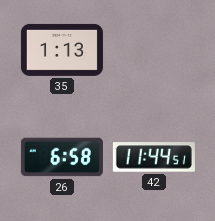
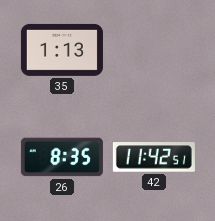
26: 6:58 -> 8:35 (62, 157)
42: 11:44 -> 11:42 (154, 157)
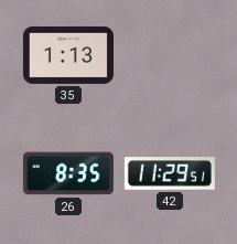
42: 11:42 -> 11:29 (170, 173)
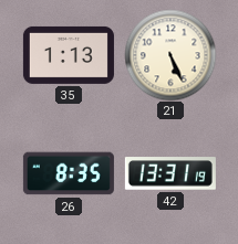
21: none -> 5:26 (170, 55)
42: 11:29 -> 13:31 (170, 173)
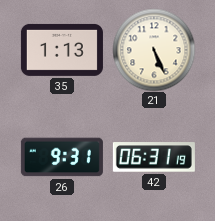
26: 8:35 -> 9:31 (62, 157)
42: 13:31 -> 06:31 (154, 157)
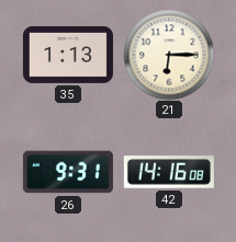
21: 5:26 -> 6:15 (169, 55)
42: 06:31 -> 14:16 (169, 172)
